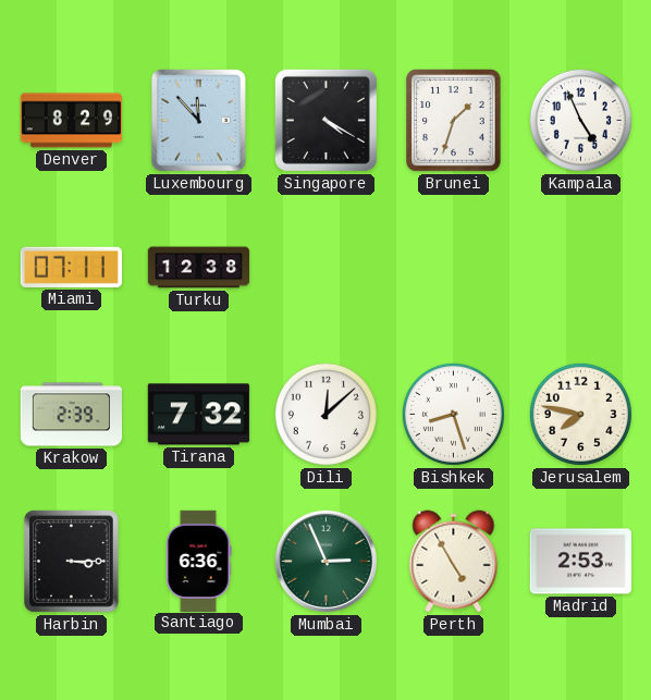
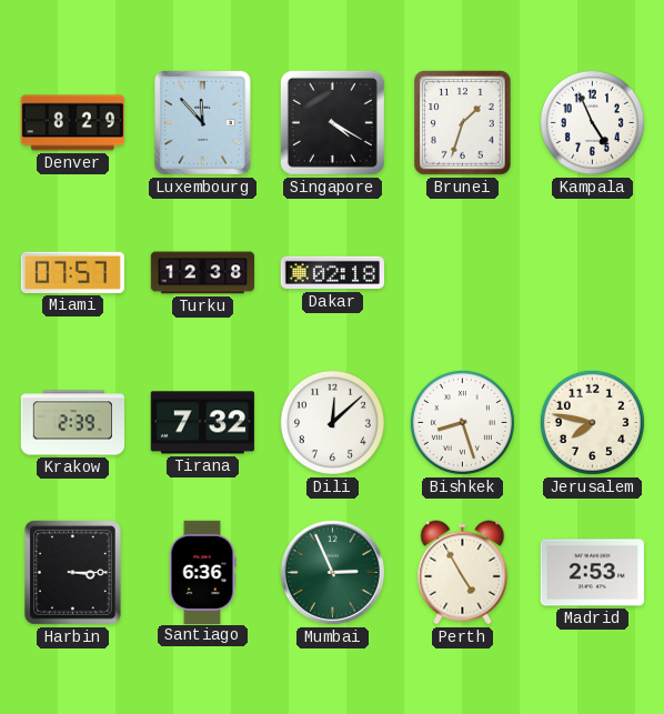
Miami: 07:11 -> 07:57 (72, 272)
Dakar: none -> 02:18 (332, 273)
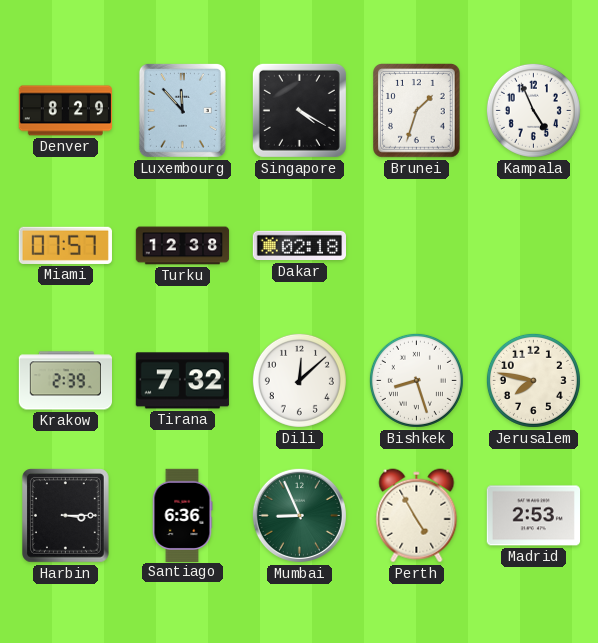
Mumbai: 2:56 -> 8:56 (299, 515)
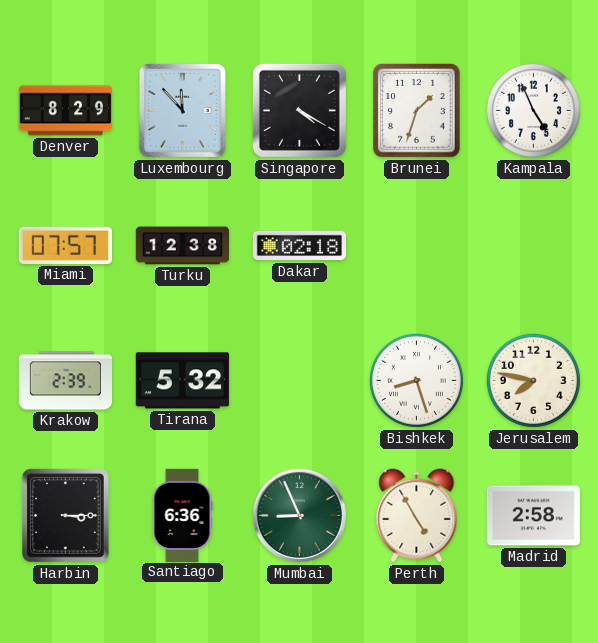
Tirana: 7:32 -> 5:32 (182, 381)
Dili: 12:08 -> none (299, 380)
Madrid: 2:53 -> 2:58 (533, 516)
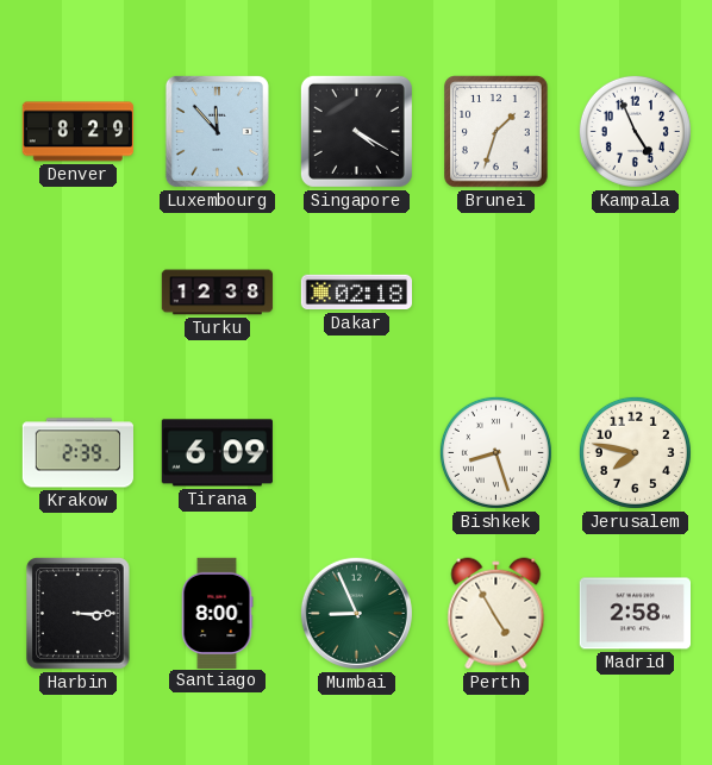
Miami: 07:57 -> none (65, 245)
Tirana: 5:32 -> 6:09 (217, 453)
Santiago: 6:36 -> 8:00 (217, 613)
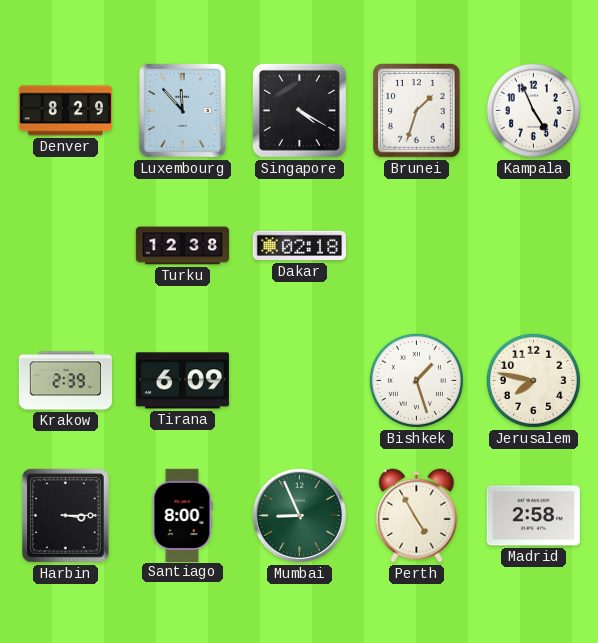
Bishkek: 8:27 -> 1:27 (416, 380)
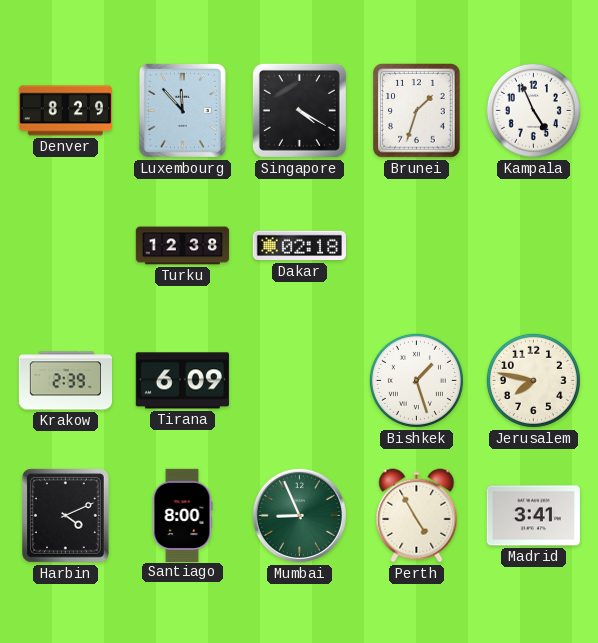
Harbin: 3:15 -> 4:11 (66, 516)
Madrid: 2:58 -> 3:41 (533, 516)
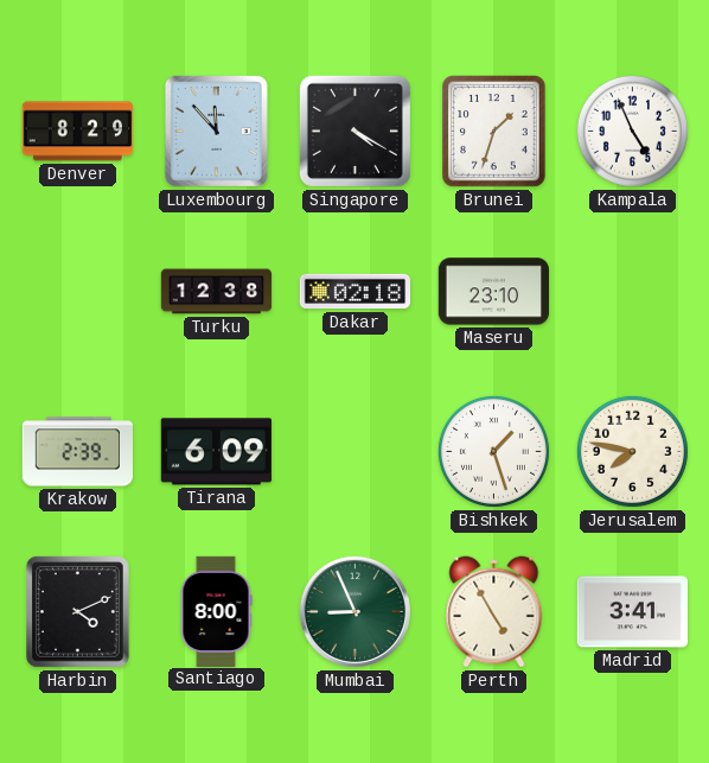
Maseru: none -> 23:10 (493, 292)
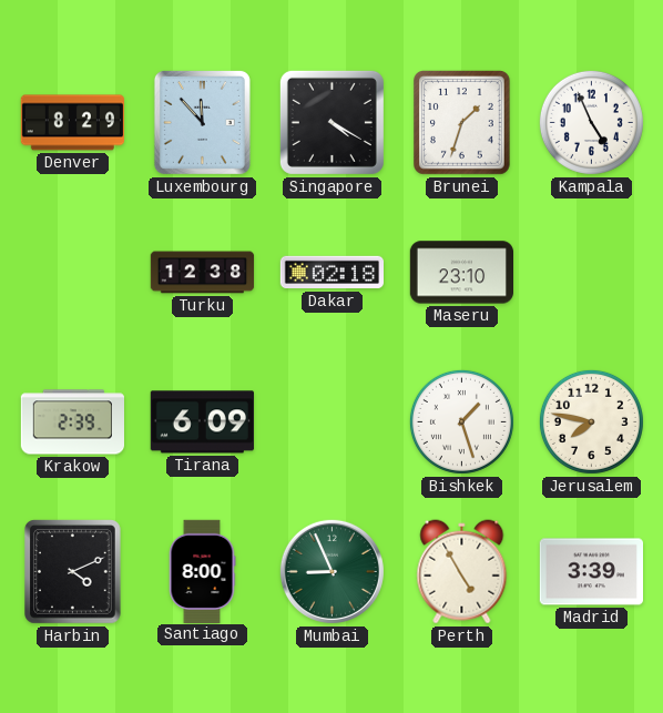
Madrid: 3:41 -> 3:39 (591, 572)
